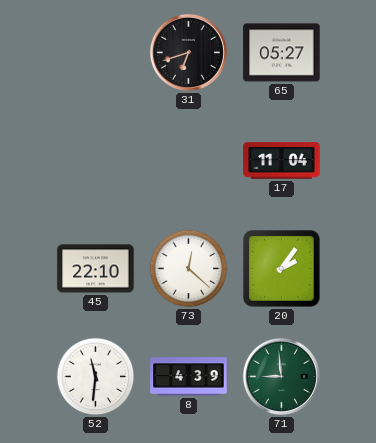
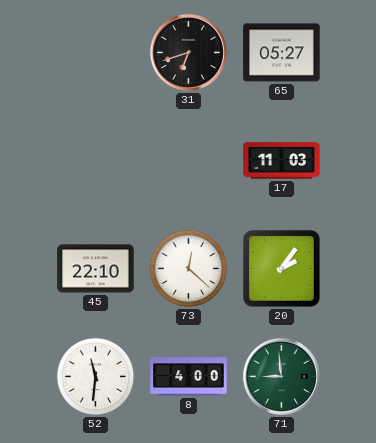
17: 11:04 -> 11:03 (282, 161)
8: 4:39 -> 4:00 (189, 377)
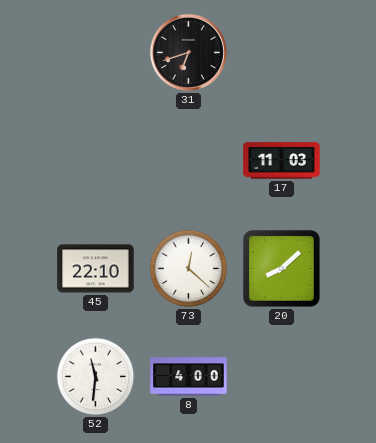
65: 05:27 -> none (282, 53)
20: 2:06 -> 8:08 (282, 269)
71: 8:59 -> none (281, 376)
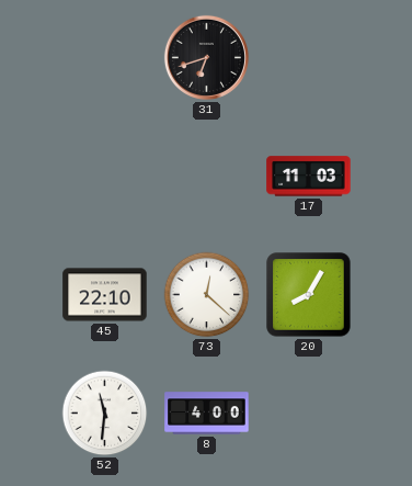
20: 8:08 -> 8:05 (309, 295)
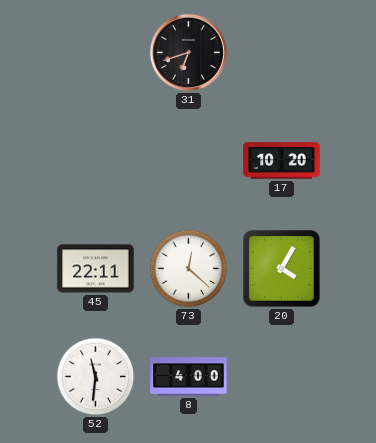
17: 11:03 -> 10:20 (282, 161)
45: 22:10 -> 22:11 (96, 269)
20: 8:05 -> 4:05 (282, 269)
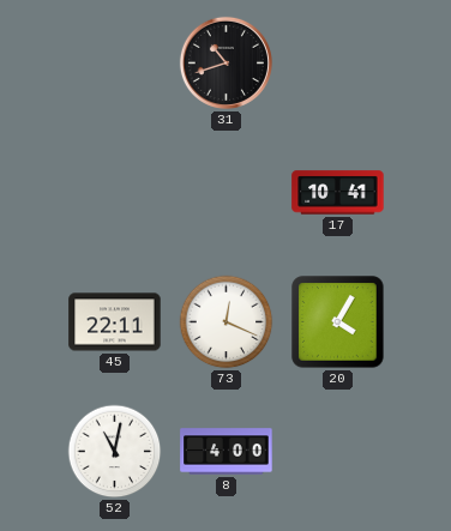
31: 6:42 -> 10:42 (225, 62)
17: 10:20 -> 10:41 (338, 193)
73: 12:22 -> 12:19 (227, 322)
52: 11:31 -> 11:02 (115, 452)
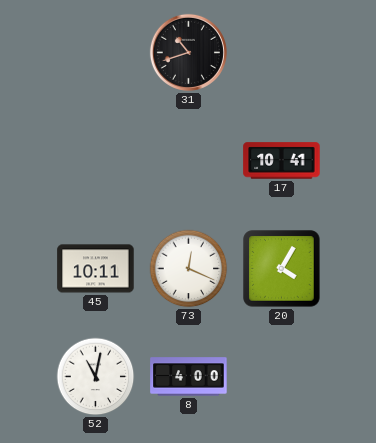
45: 22:11 -> 10:11 (96, 269)
